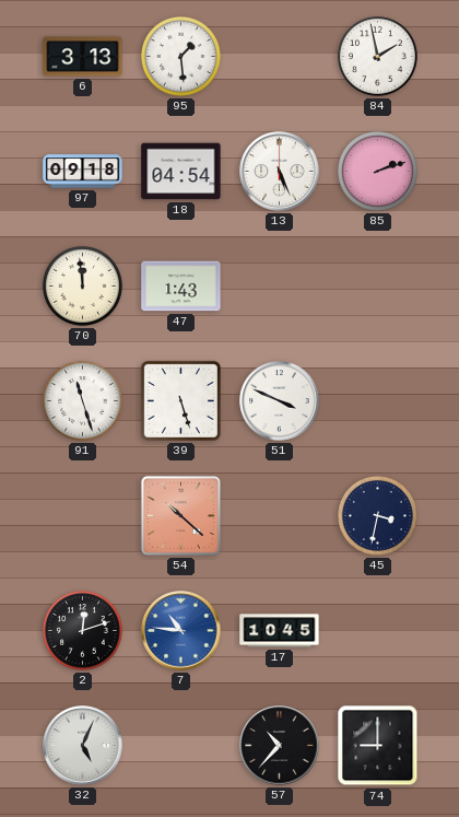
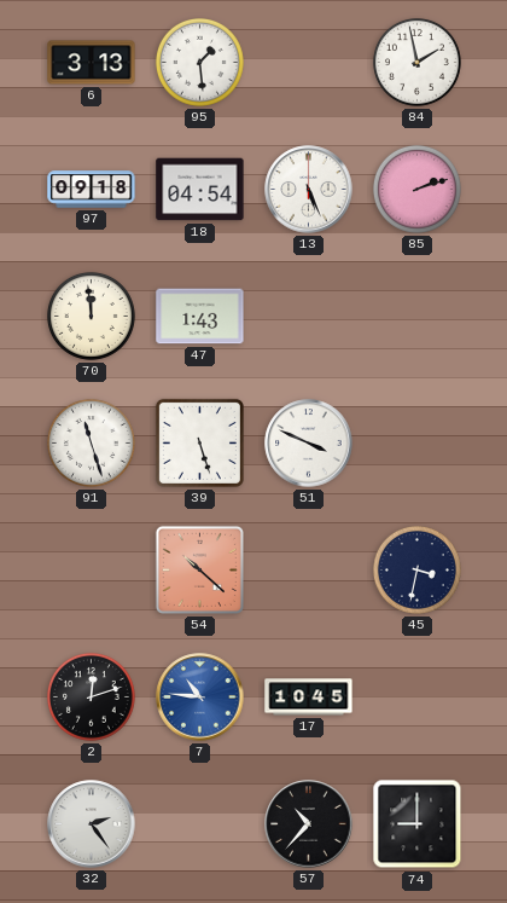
32: 5:04 -> 2:24 (92, 824)
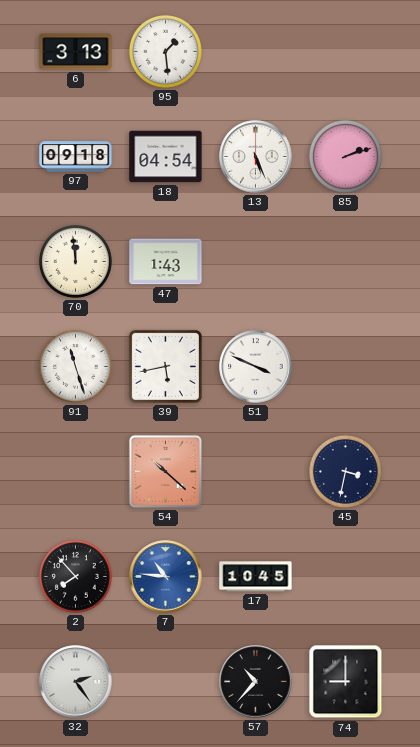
84: 1:58 -> none (416, 62)
39: 5:27 -> 5:43 (165, 366)
2: 12:12 -> 7:53 (75, 576)
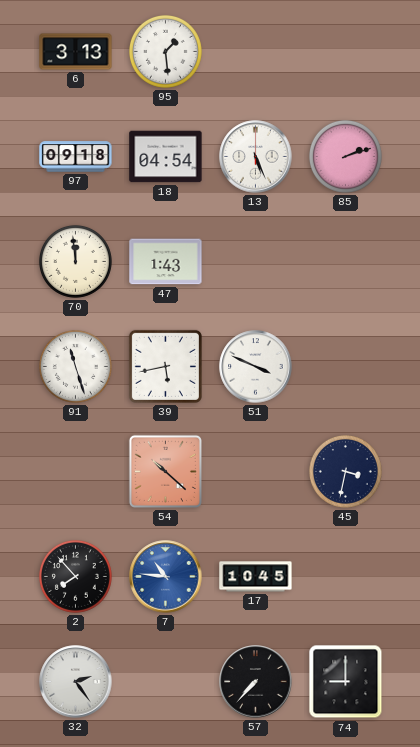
57: 10:37 -> 7:37 (256, 682)
